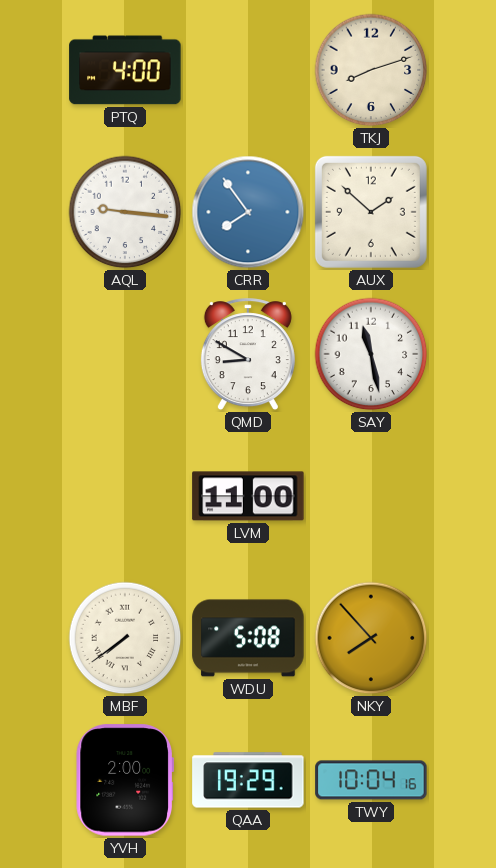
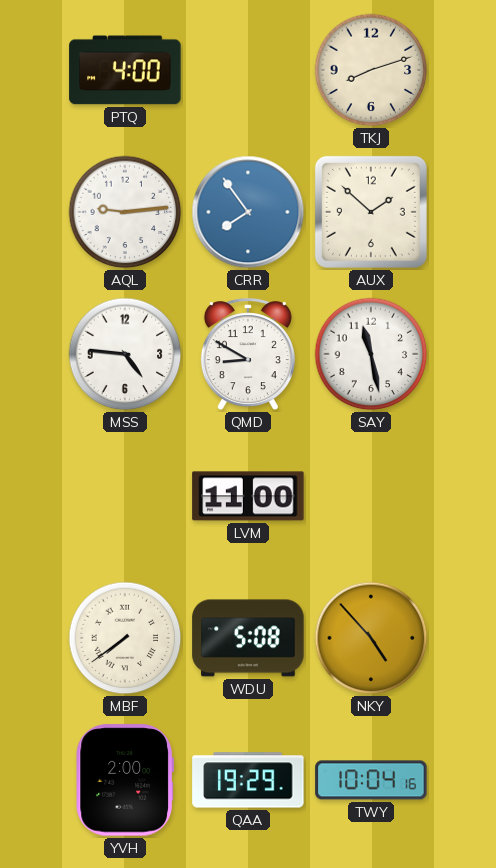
AQL: 9:16 -> 9:14 (125, 212)
MSS: none -> 4:46 (125, 354)
NKY: 7:53 -> 4:53 (371, 638)
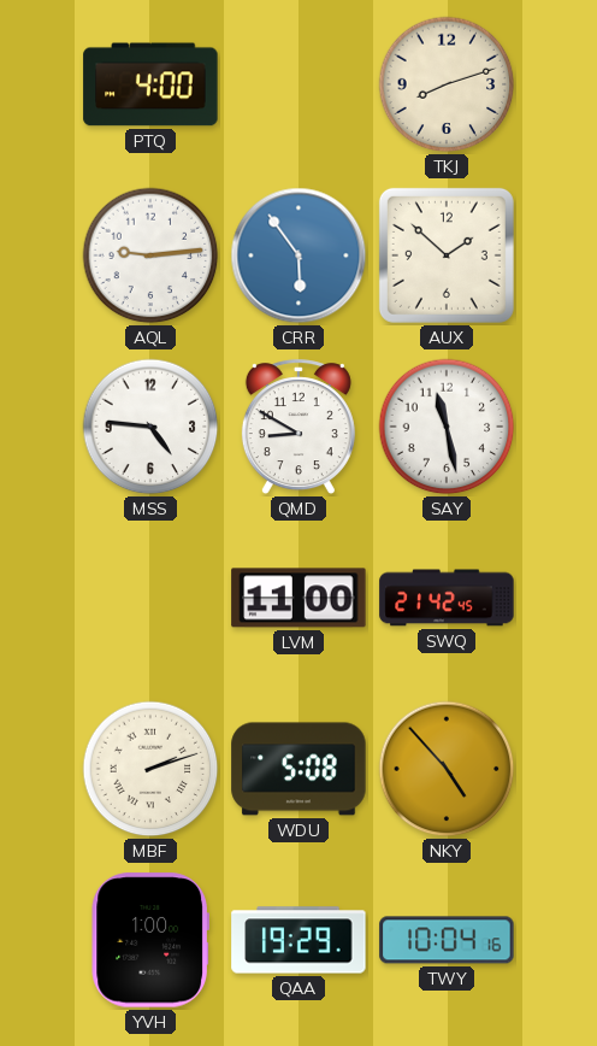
CRR: 7:54 -> 5:54 (298, 255)
SWQ: none -> 21:42 (447, 598)
MBF: 7:39 -> 2:12 (150, 769)
YVH: 2:00 -> 1:00 (150, 940)
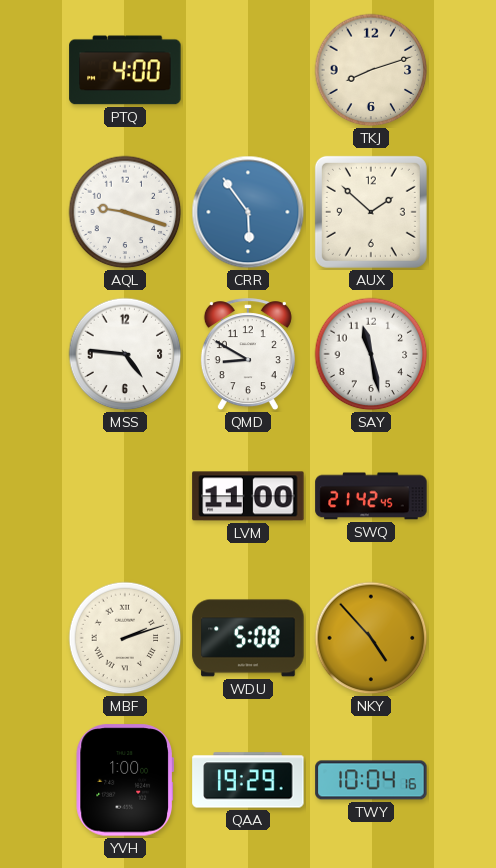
AQL: 9:14 -> 9:18 (125, 212)
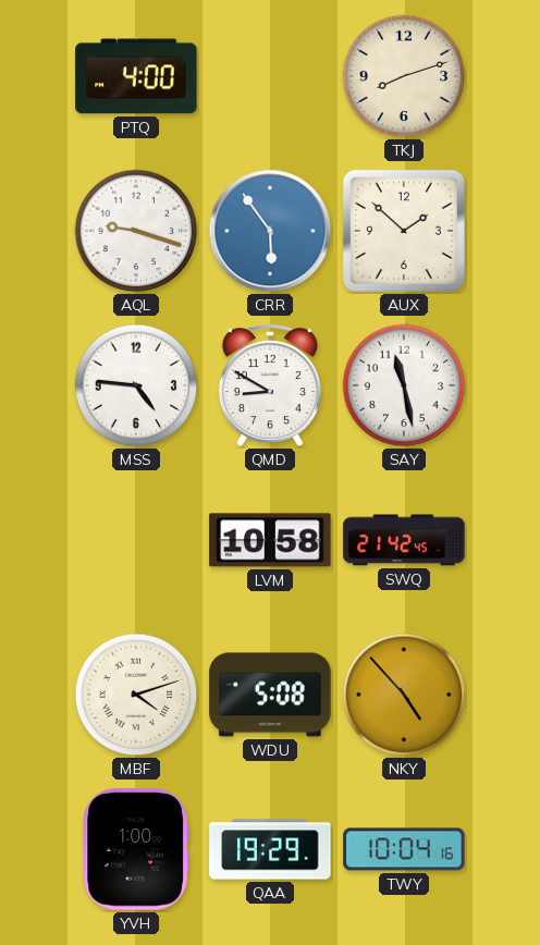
LVM: 11:00 -> 10:58 (270, 540)
MBF: 2:12 -> 4:12 (136, 695)
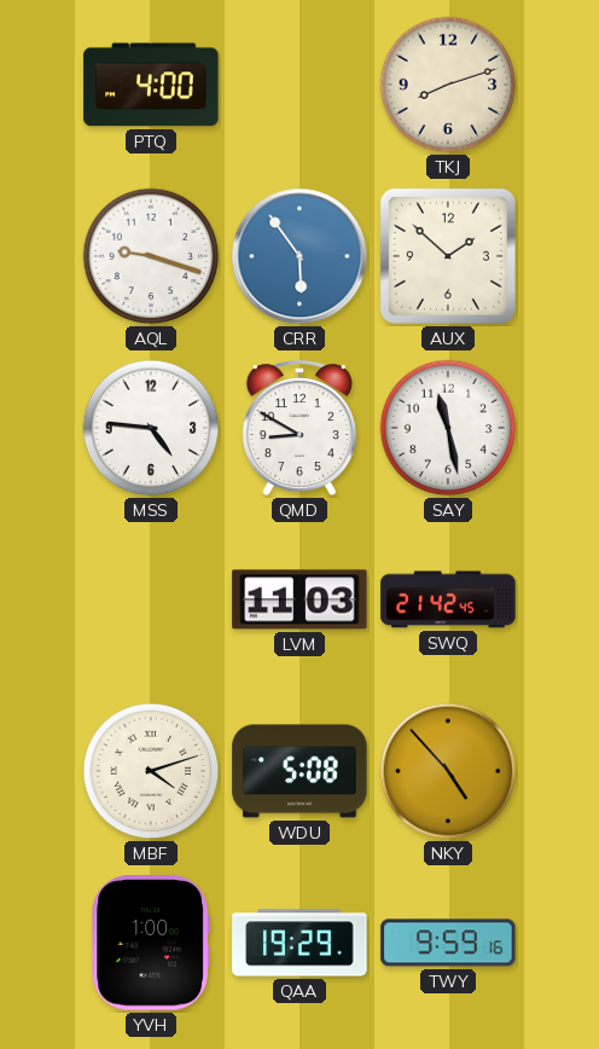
LVM: 10:58 -> 11:03 (299, 599)
TWY: 10:04 -> 9:59 (448, 943)
